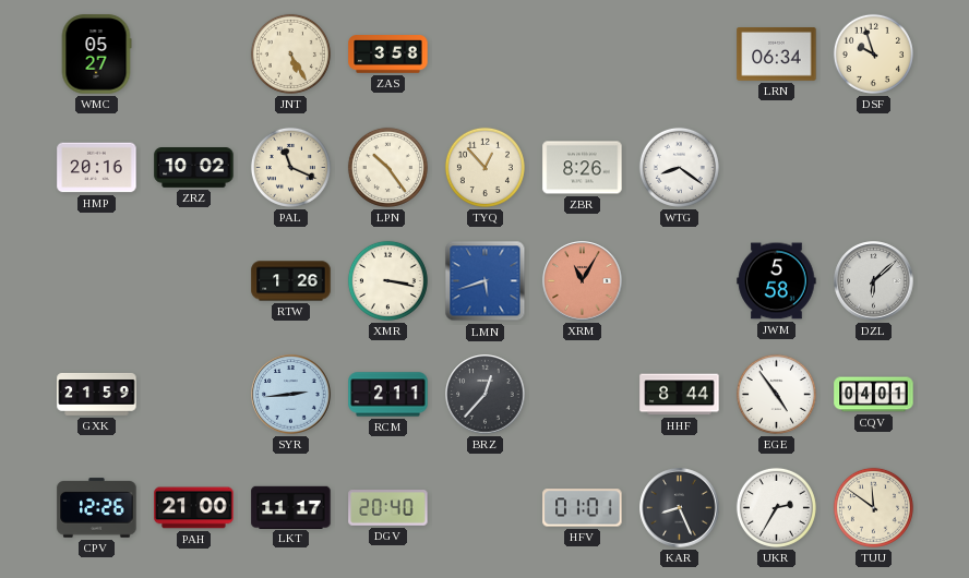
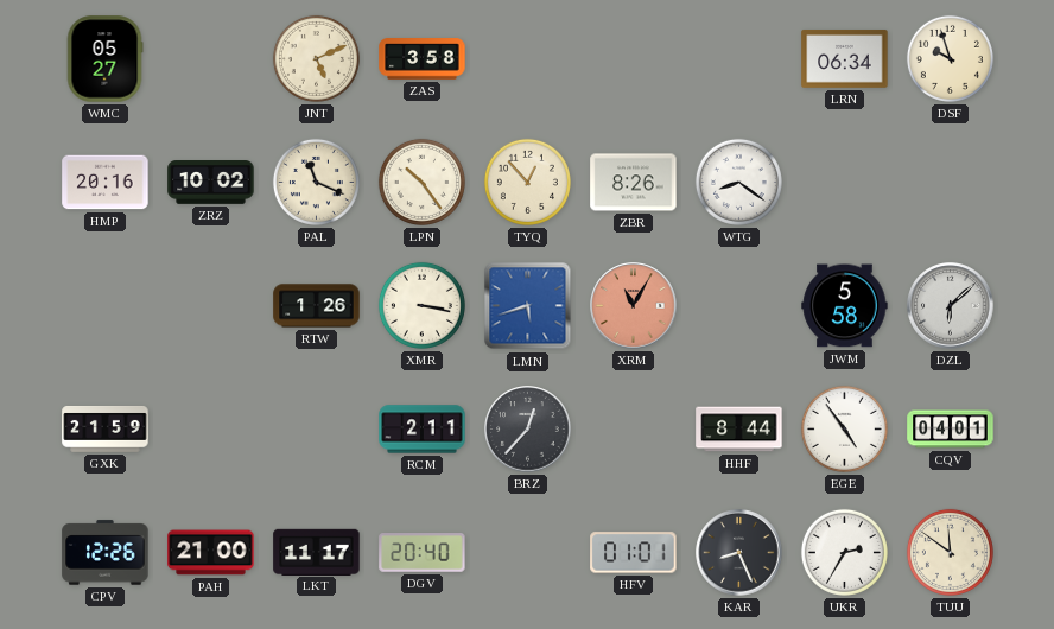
JNT: 5:25 -> 5:11 (316, 58)
SYR: 2:44 -> none (291, 395)
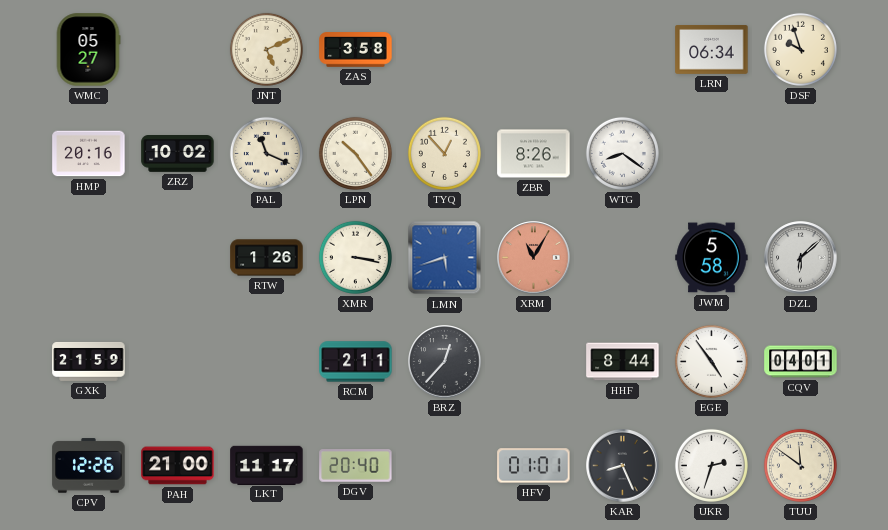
UKR: 2:35 -> 2:33 (711, 465)
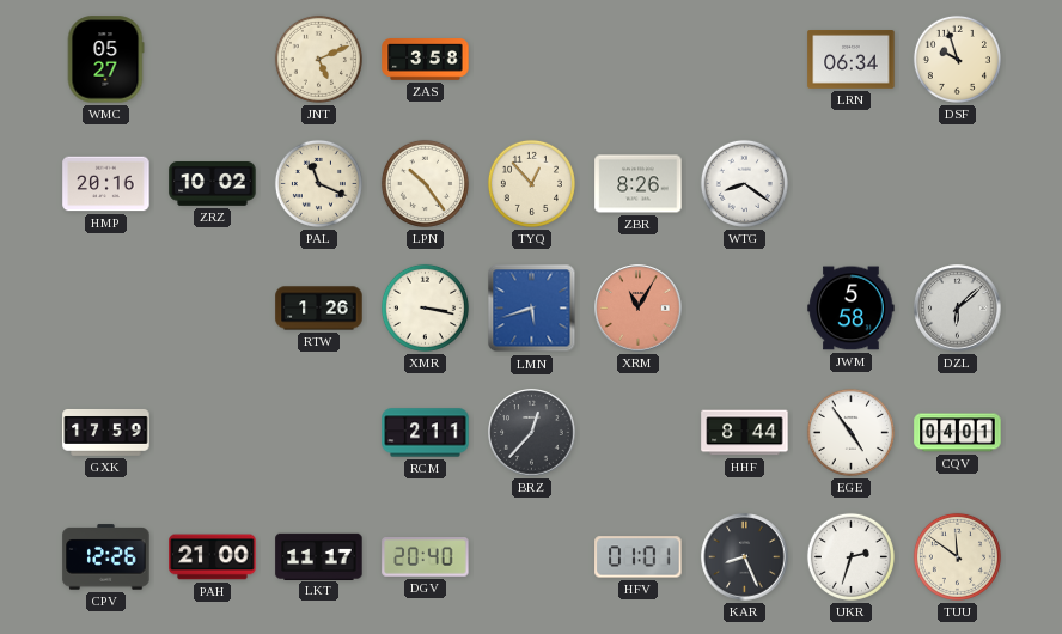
GXK: 21:59 -> 17:59 (106, 432)
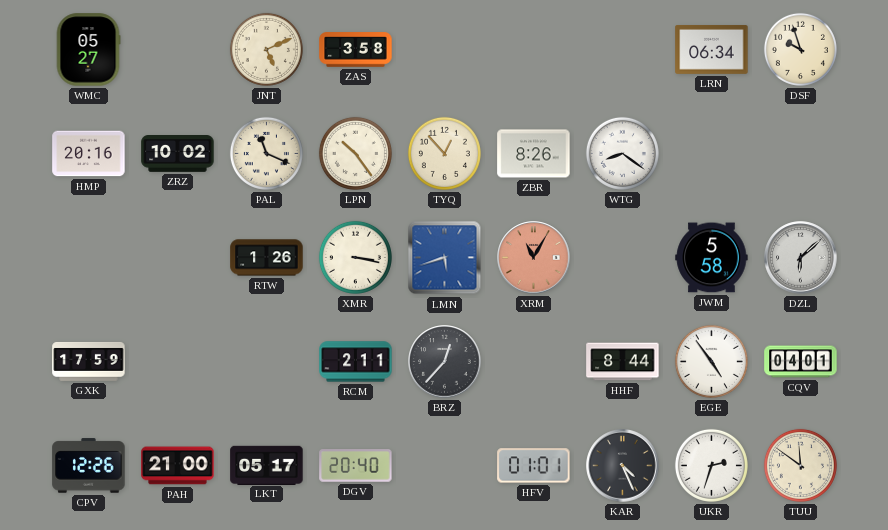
LKT: 11:17 -> 05:17 (267, 465)
KAR: 8:26 -> 4:26 (623, 466)
